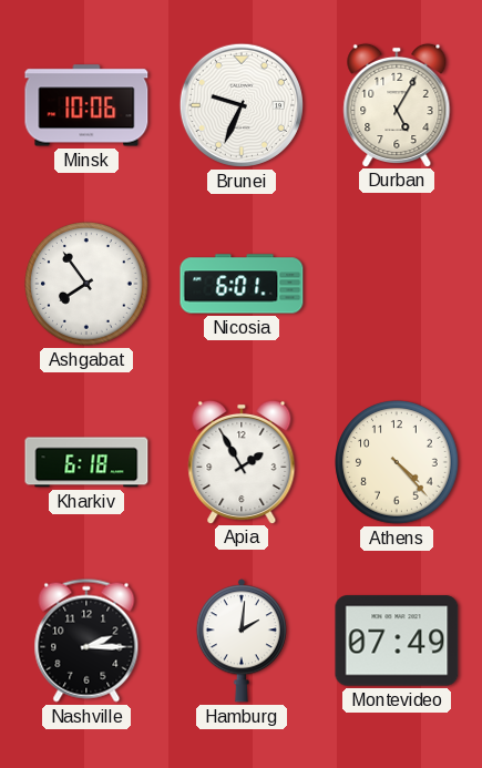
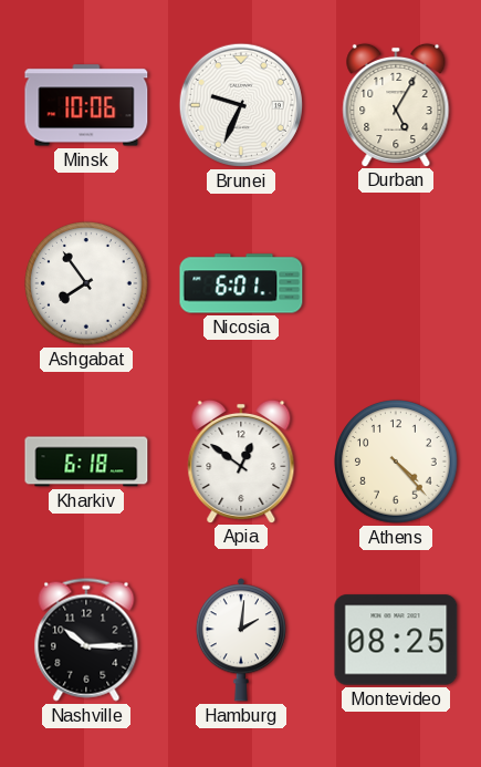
Apia: 1:55 -> 12:51 (241, 460)
Nashville: 2:15 -> 10:15 (86, 640)
Montevideo: 07:49 -> 08:25 (396, 640)
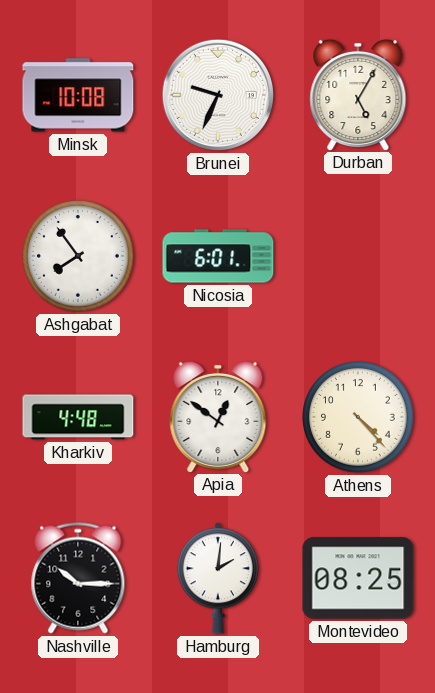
Minsk: 10:06 -> 10:08 (78, 95)
Kharkiv: 6:18 -> 4:48 (78, 417)
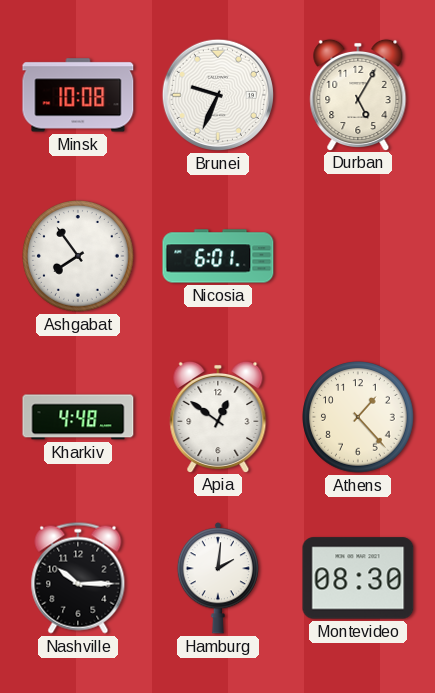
Athens: 4:23 -> 1:23 (358, 417)
Montevideo: 08:25 -> 08:30 (358, 578)
